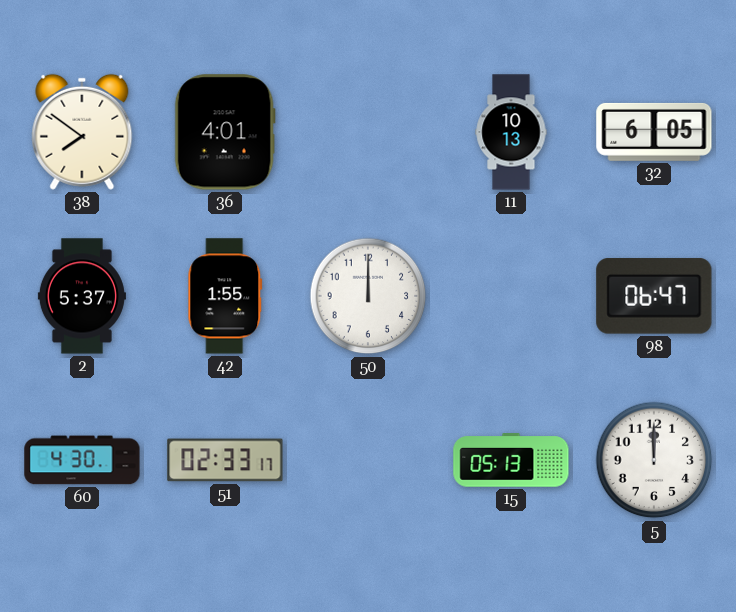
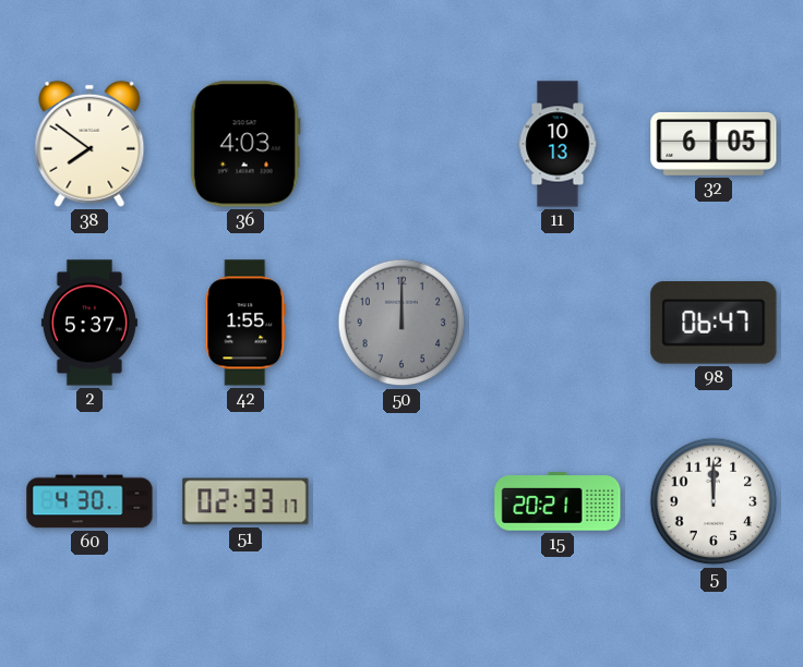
36: 4:01 -> 4:03 (245, 144)
50 dial: white -> grey (401, 323)
15: 05:13 -> 20:21 (558, 501)
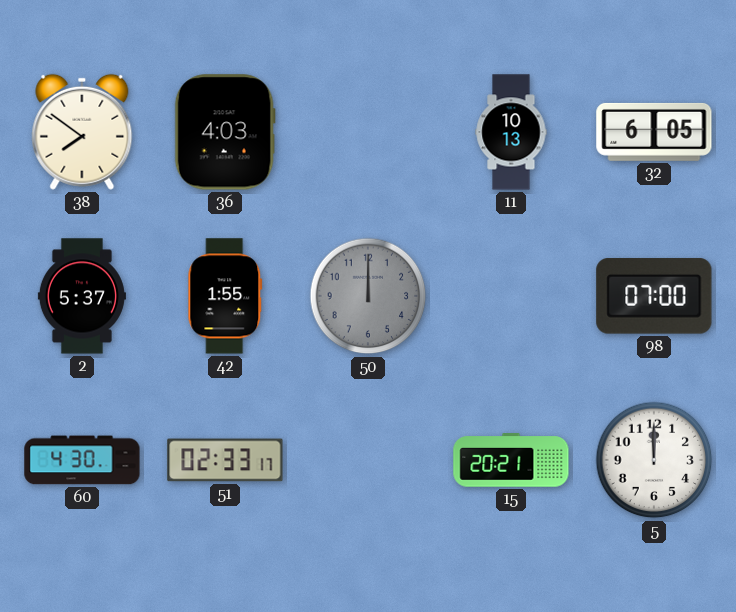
98: 06:47 -> 07:00 (654, 296)
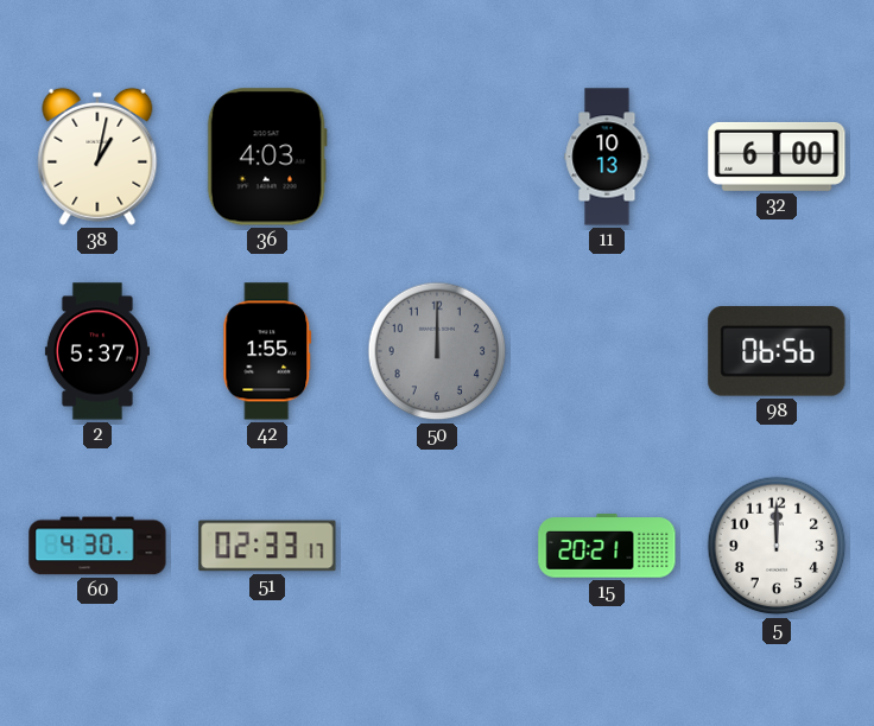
38: 7:51 -> 1:02 (97, 157)
32: 6:05 -> 6:00 (777, 157)
98: 07:00 -> 06:56 (777, 351)
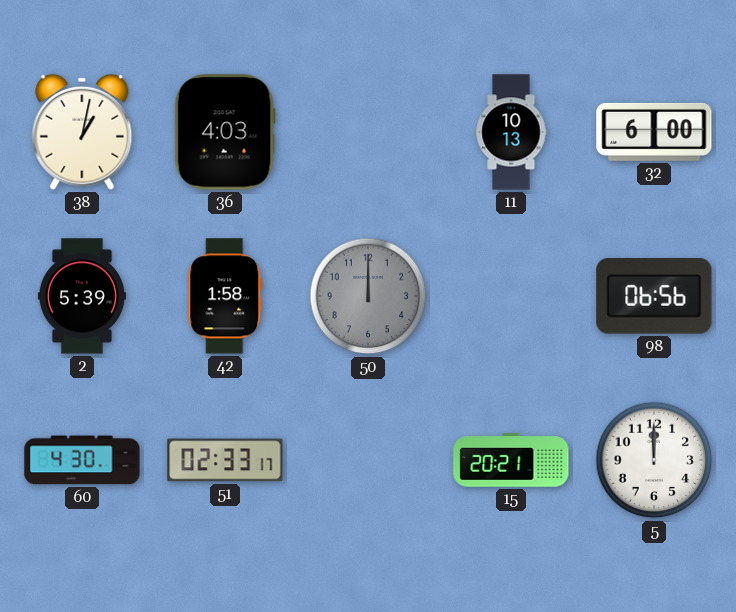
2: 5:37 -> 5:39 (82, 296)
42: 1:55 -> 1:58 (225, 296)
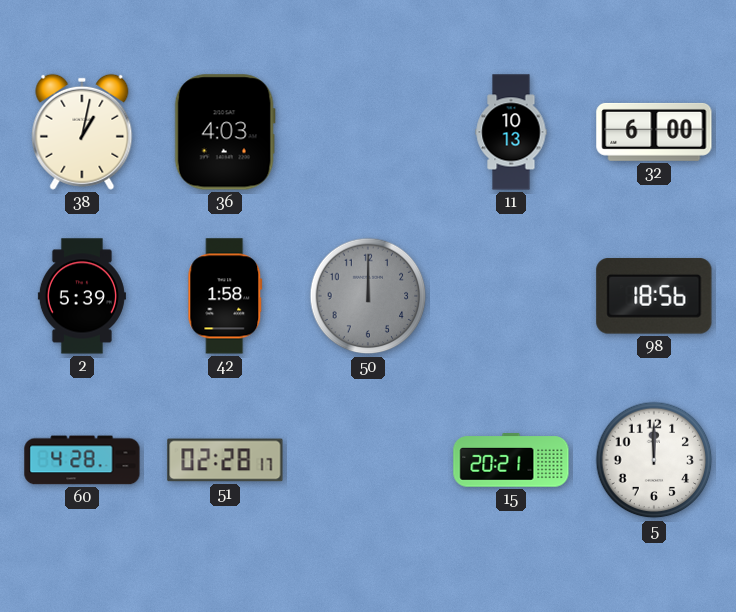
98: 06:56 -> 18:56 (654, 296)
60: 4:30 -> 4:28 (82, 460)
51: 02:33 -> 02:28 (225, 460)
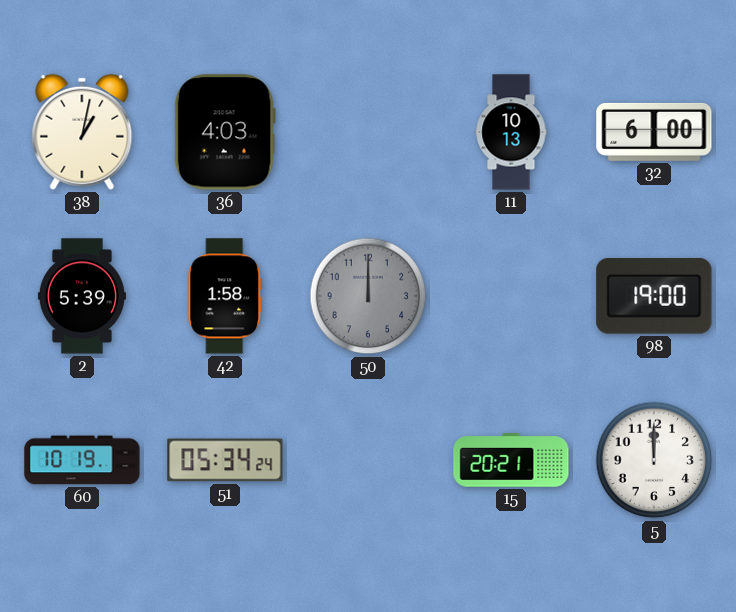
98: 18:56 -> 19:00 (654, 296)
60: 4:28 -> 10:19 (82, 460)
51: 02:28 -> 05:34 (225, 460)
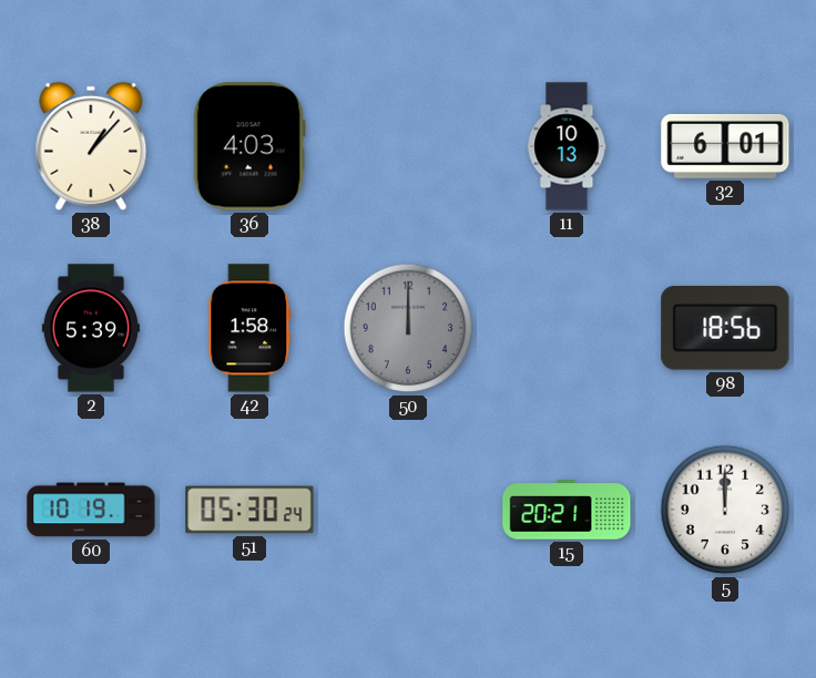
38: 1:02 -> 1:07 (91, 146)
32: 6:00 -> 6:01 (725, 146)
98: 19:00 -> 18:56 (725, 328)
51: 05:34 -> 05:30 (249, 510)
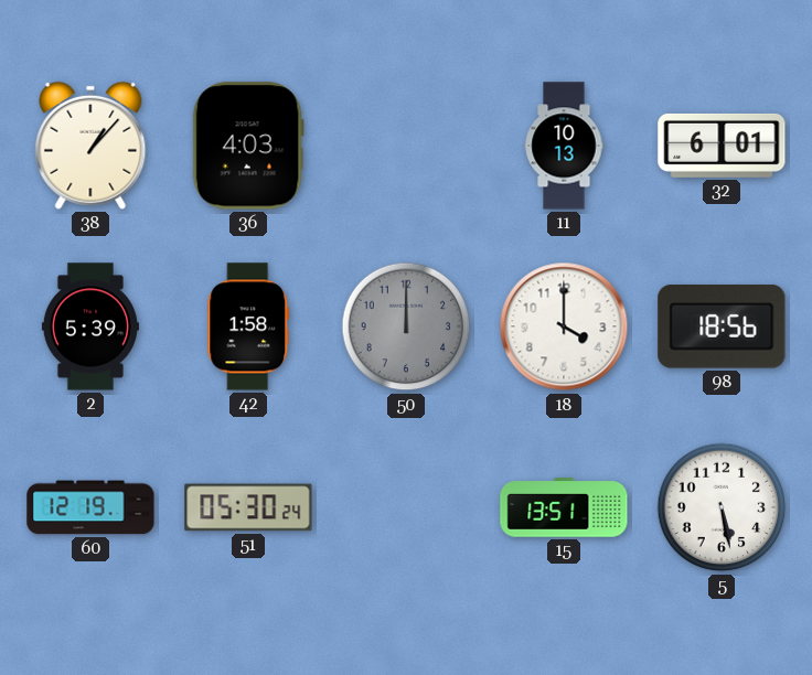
18: none -> 4:00 (564, 326)
60: 10:19 -> 12:19 (90, 507)
15: 20:21 -> 13:51 (564, 507)
5: 12:00 -> 5:28 (722, 507)
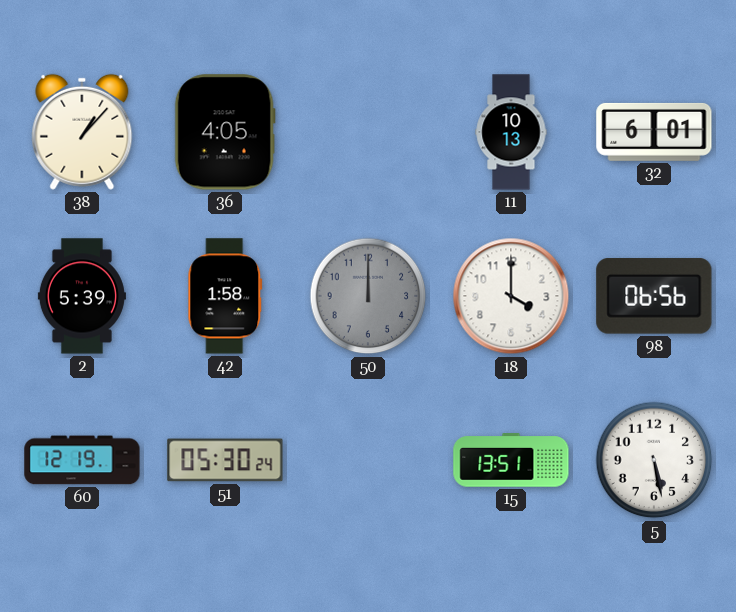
36: 4:03 -> 4:05 (225, 132)
98: 18:56 -> 06:56 (654, 296)
